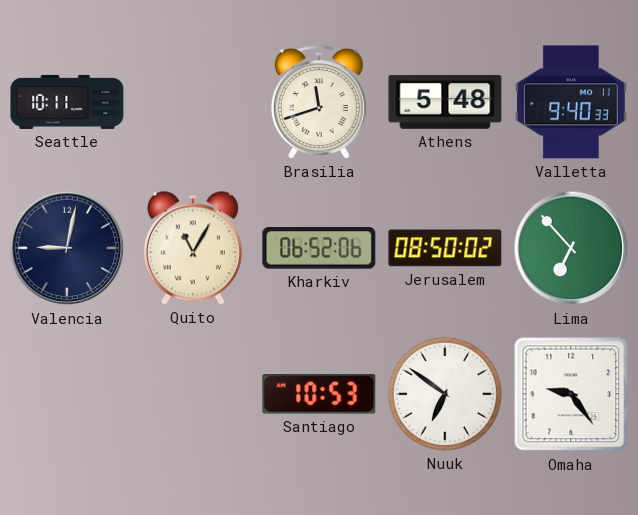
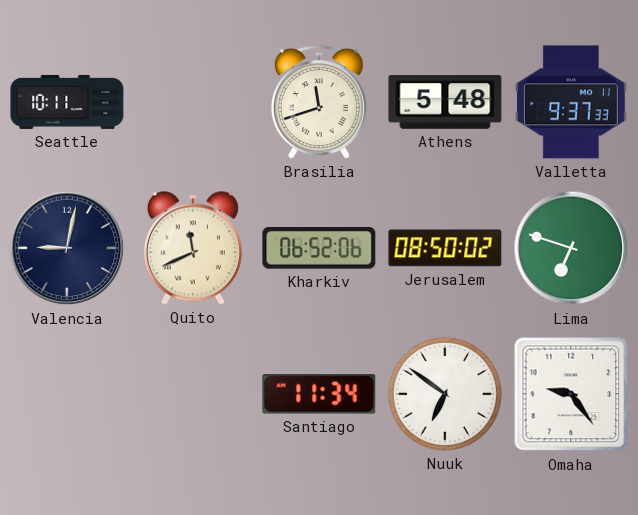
Valletta: 9:40 -> 9:37 (571, 102)
Quito: 11:05 -> 11:41 (193, 248)
Lima: 6:53 -> 6:48 (571, 248)
Santiago: 10:53 -> 11:34 (319, 394)
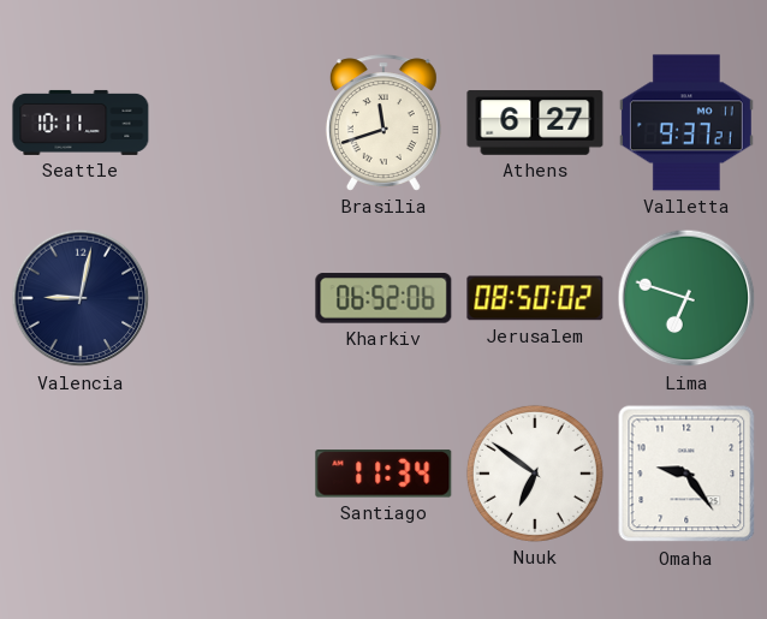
Athens: 5:48 -> 6:27 (535, 123)
Valletta: 9:37:33 -> 9:37:21 (686, 123)
Quito: 11:41 -> none (193, 248)
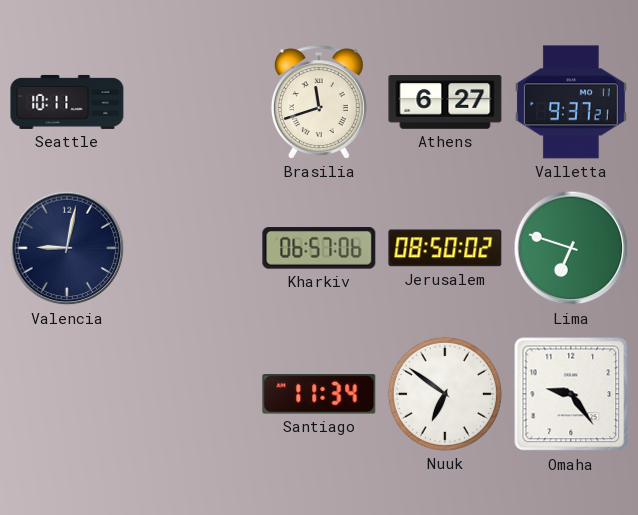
Kharkiv: 06:52 -> 06:57 (319, 248)
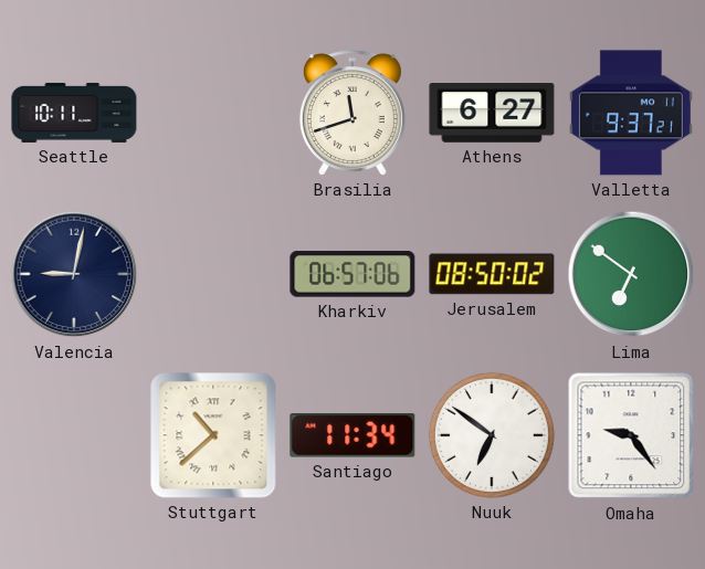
Lima: 6:48 -> 6:51 (631, 274)
Stuttgart: none -> 10:38 (213, 435)
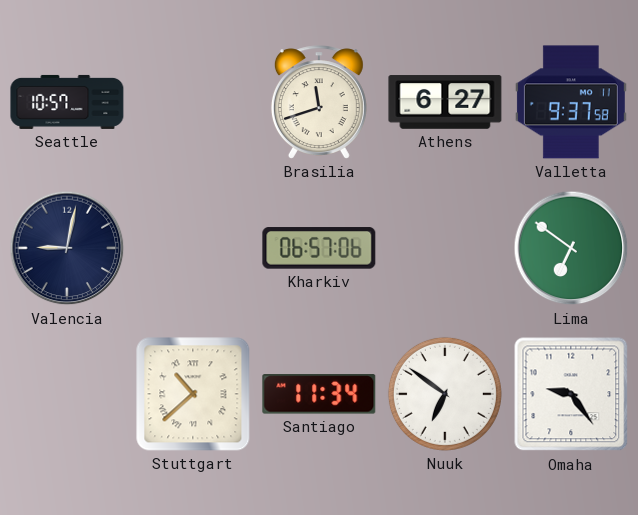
Seattle: 10:11 -> 10:57 (67, 102)
Valletta: 9:37:21 -> 9:37:58 (571, 102)
Jerusalem: 08:50 -> none (492, 274)
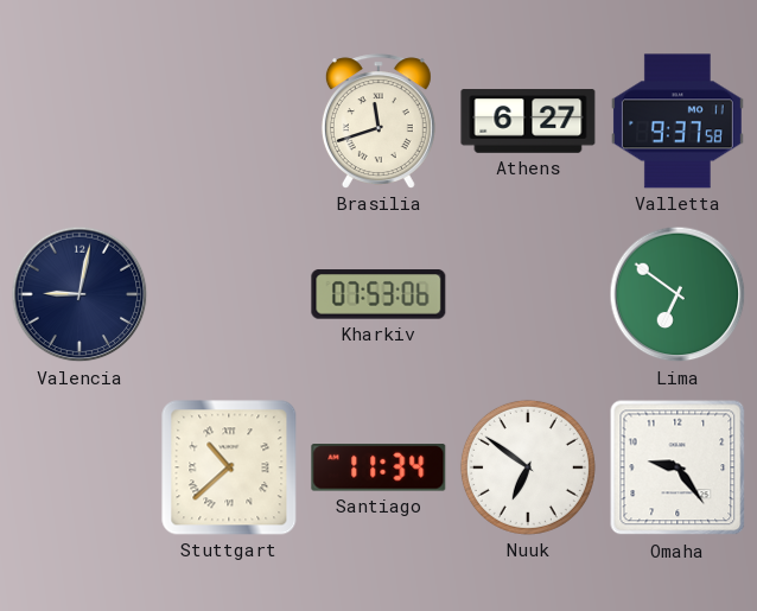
Seattle: 10:57 -> none (67, 102)
Kharkiv: 06:57 -> 07:53 (378, 294)
